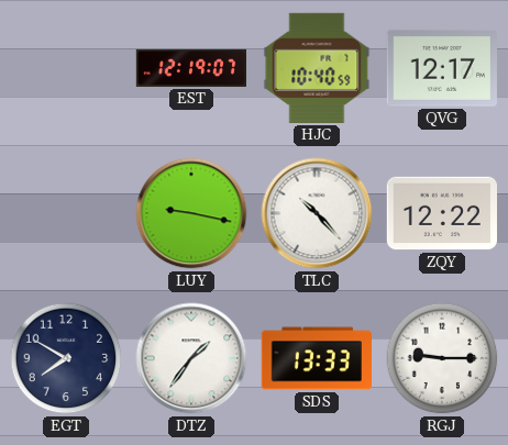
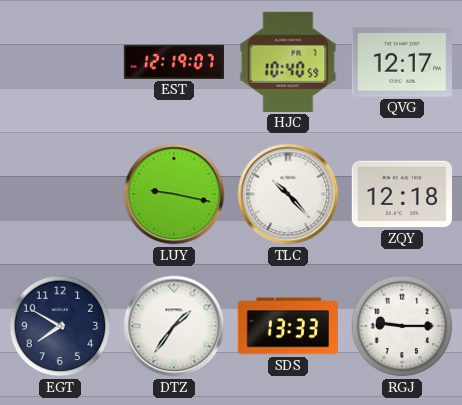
ZQY: 12:22 -> 12:18 (401, 194)
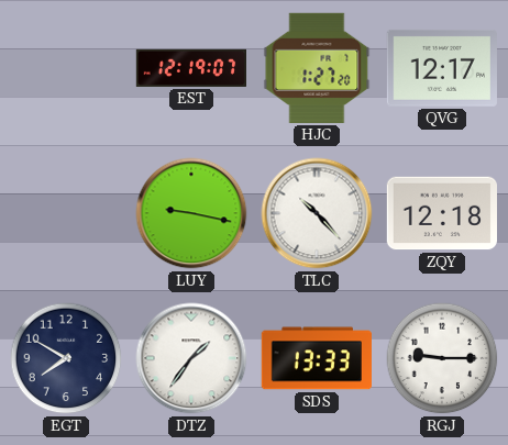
HJC: 10:40 -> 1:27 (317, 68)
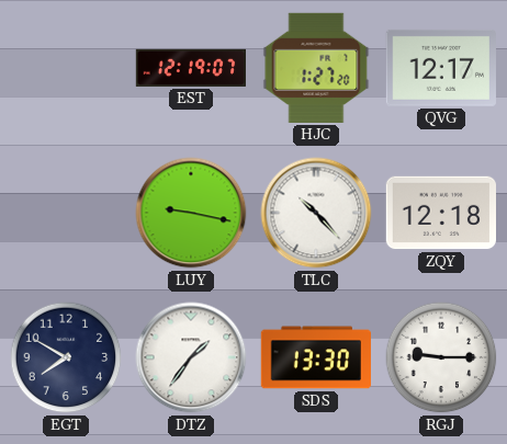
SDS: 13:33 -> 13:30 (316, 357)
